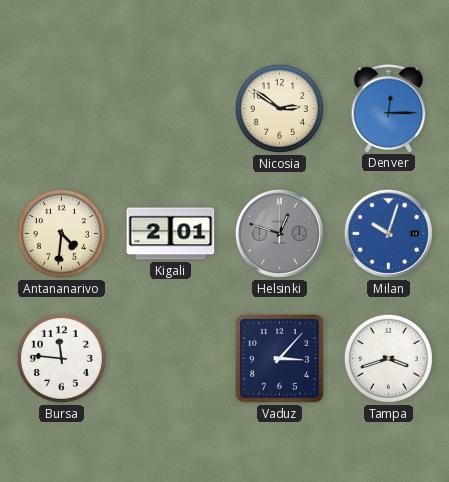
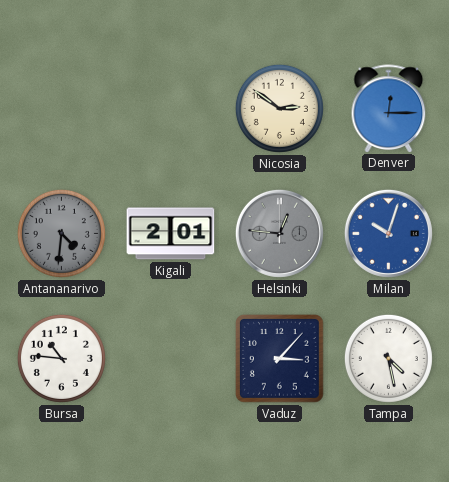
Antananarivo dial: cream -> grey (61, 233)
Helsinki: 12:48 -> 12:46 (279, 233)
Bursa: 11:46 -> 10:46 (61, 358)
Tampa: 3:42 -> 4:28 (388, 358)
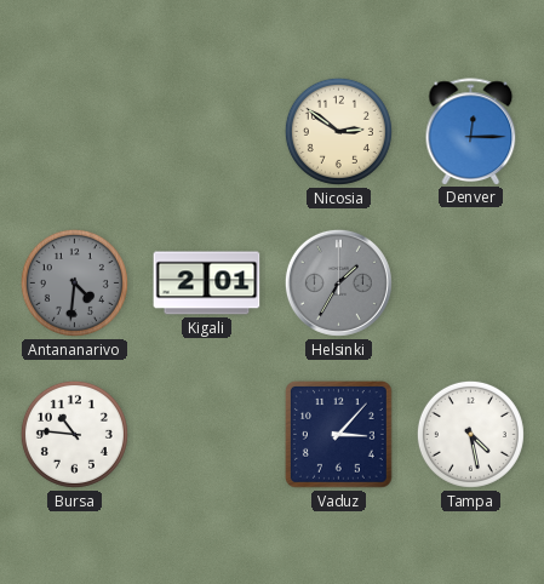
Helsinki: 12:46 -> 1:35 (338, 282)
Milan: 10:03 -> none (388, 233)
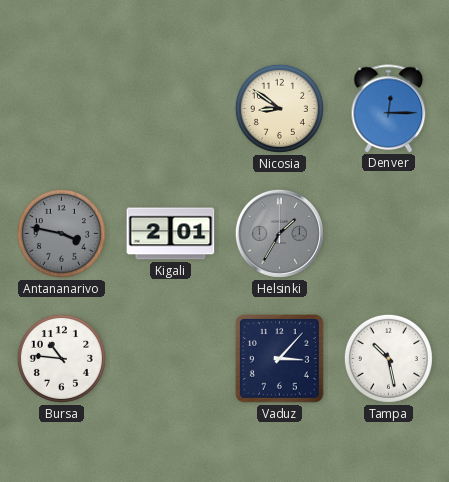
Nicosia: 2:51 -> 8:51 (279, 108)
Antananarivo: 4:31 -> 3:47 (61, 233)
Tampa: 4:28 -> 10:28 (388, 358)
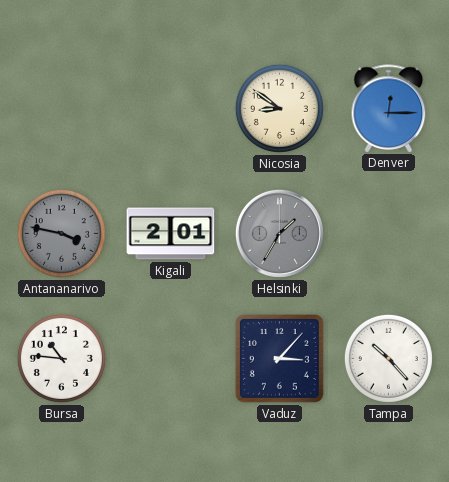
Tampa: 10:28 -> 10:23 (388, 358)
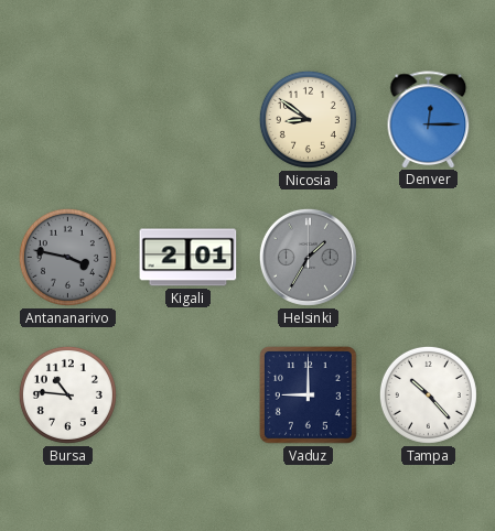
Vaduz: 3:07 -> 9:00 (308, 394)
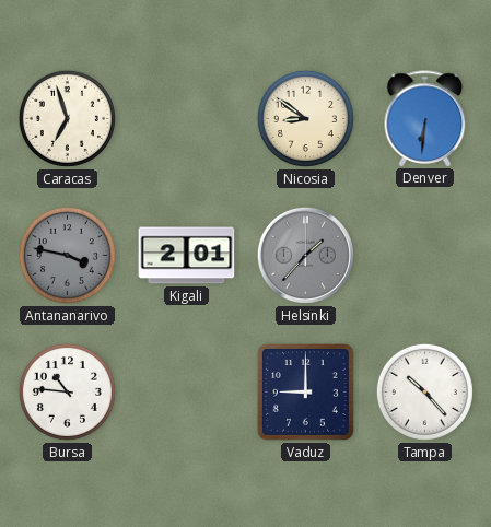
Caracas: none -> 6:57 (67, 118)
Denver: 12:15 -> 6:31 (425, 118)
Helsinki: 1:35 -> 1:37 (305, 255)
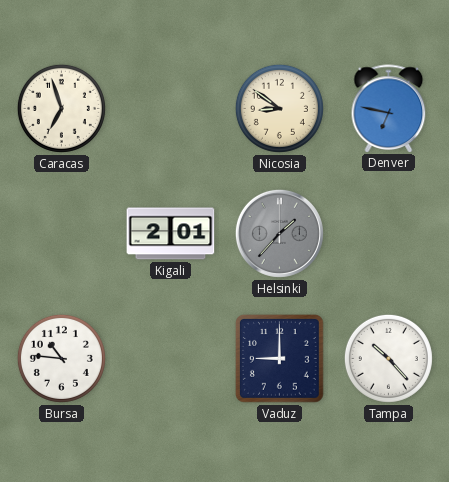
Denver: 6:31 -> 6:47 (389, 108)
Antananarivo: 3:47 -> none (67, 255)
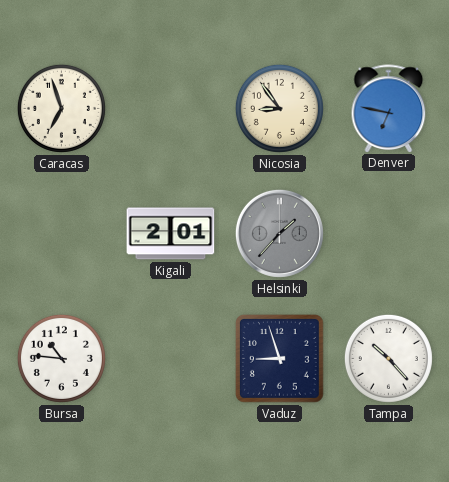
Nicosia: 8:51 -> 8:54 (279, 108)
Vaduz: 9:00 -> 8:57 (279, 358)
